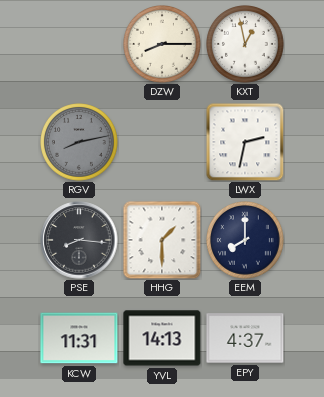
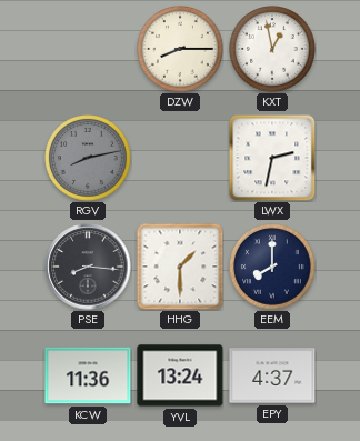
KCW: 11:31 -> 11:36 (88, 375)
YVL: 14:13 -> 13:24 (180, 375)
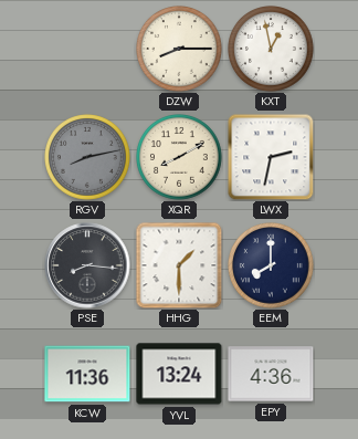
XQR: none -> 8:10 (180, 158)
EPY: 4:37 -> 4:36 (271, 374)
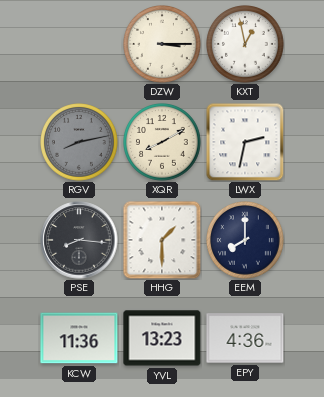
DZW: 8:15 -> 3:15 (163, 45)
YVL: 13:24 -> 13:23 (162, 338)
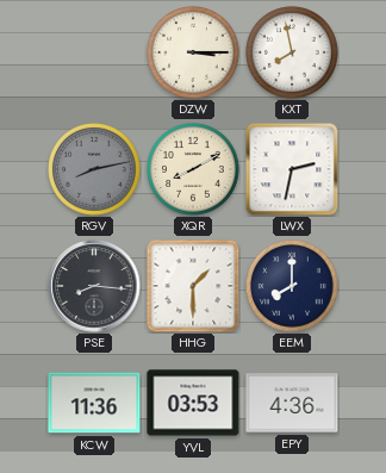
KXT: 12:58 -> 7:58 (293, 54)
YVL: 13:23 -> 03:53 (193, 403)
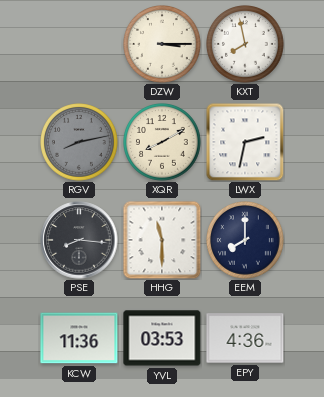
HHG: 1:30 -> 11:30 (162, 240)
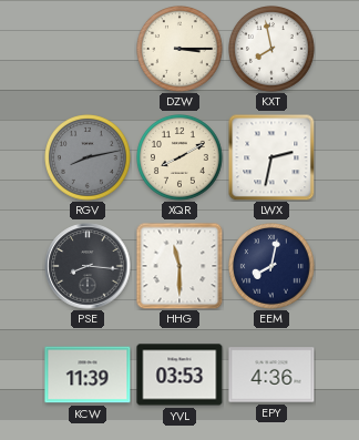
EEM: 8:00 -> 8:02 (273, 267)
KCW: 11:36 -> 11:39 (88, 375)
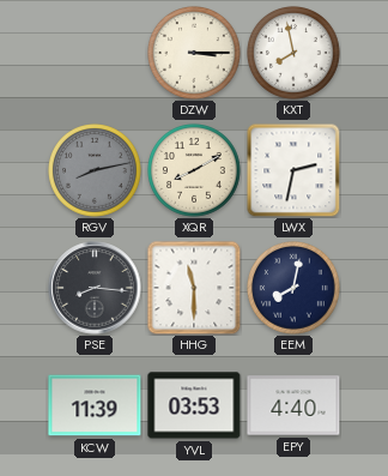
EPY: 4:36 -> 4:40 (293, 405)
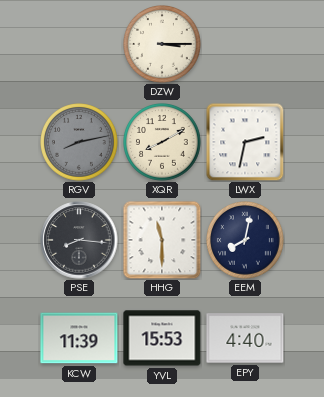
KXT: 7:58 -> none (295, 54)
YVL: 03:53 -> 15:53 (162, 338)
